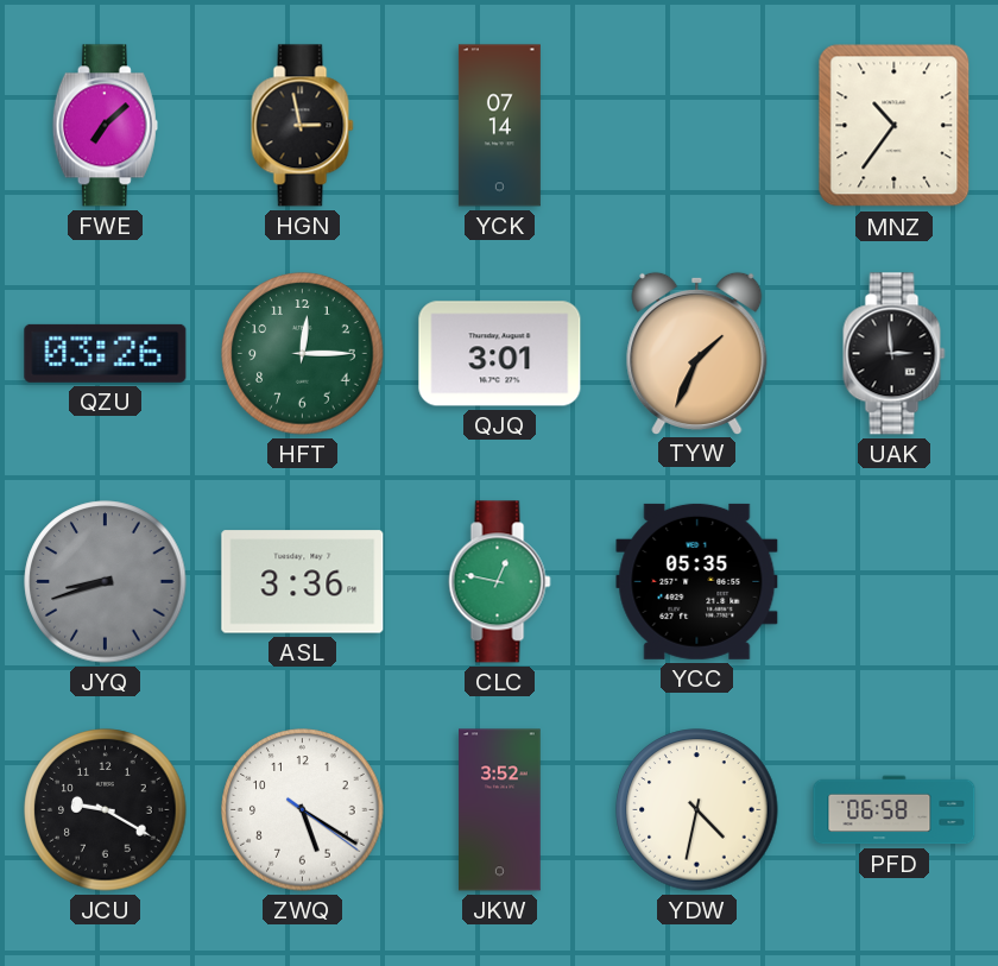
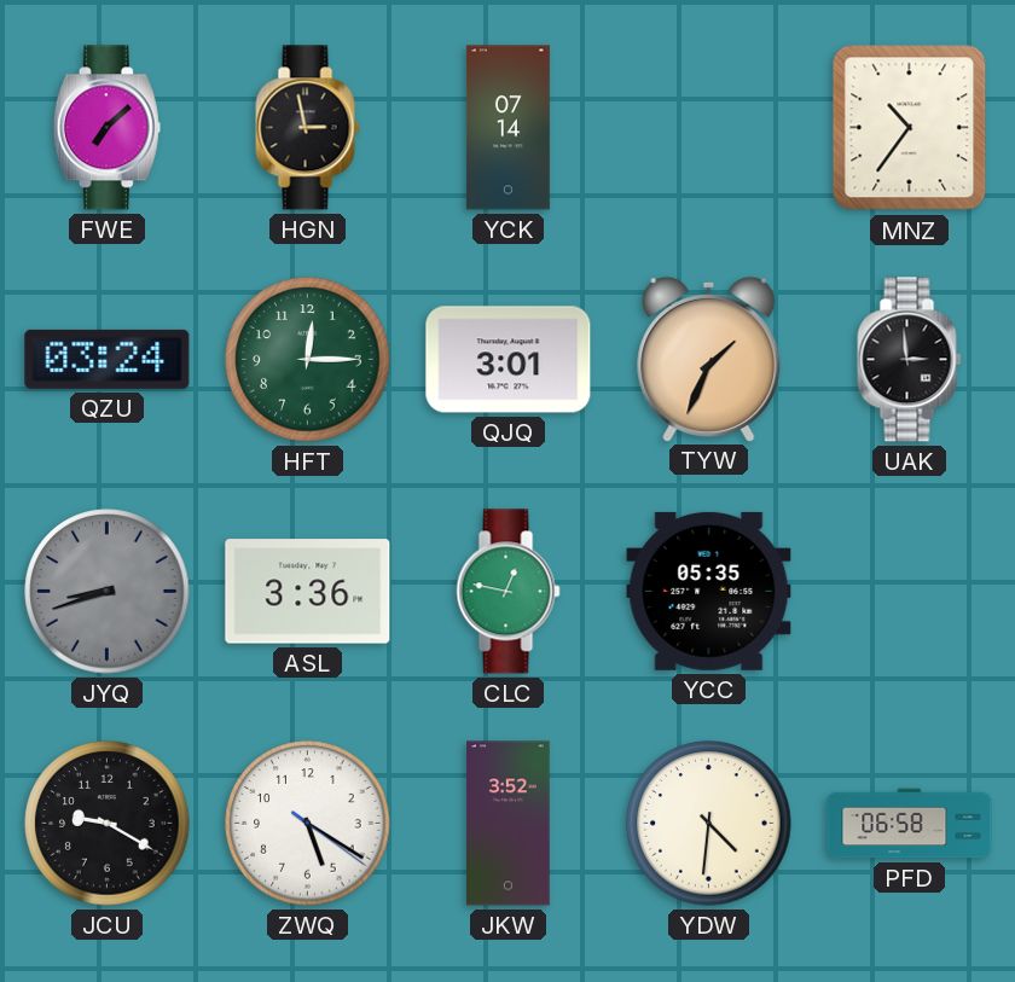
QZU: 03:26 -> 03:24 (108, 359)
YDW: 4:32 -> 4:31 (709, 824)
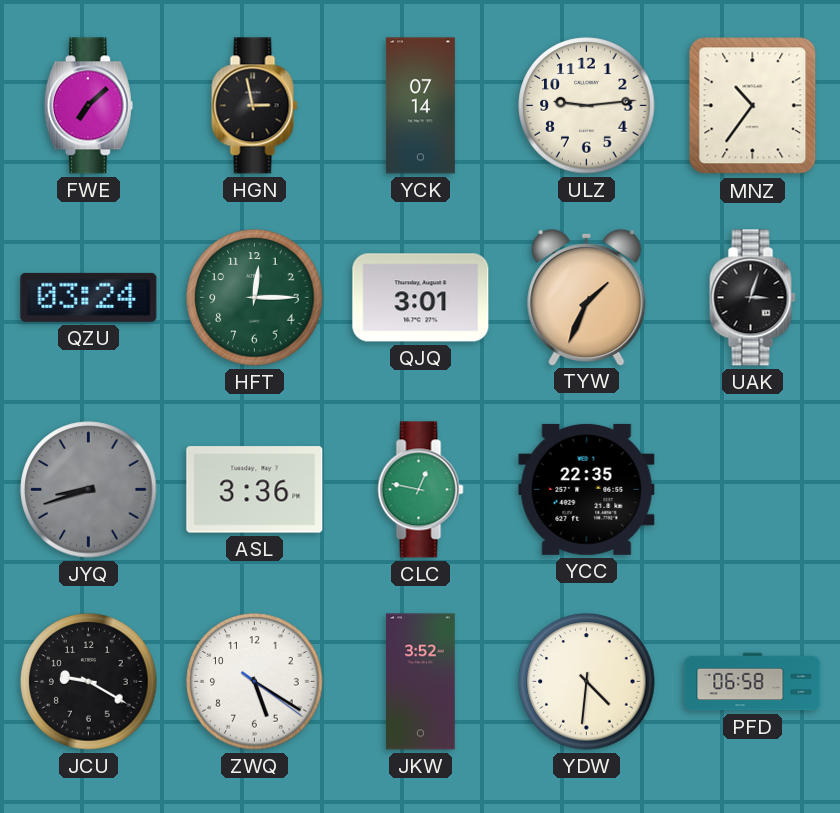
ULZ: none -> 9:14 (587, 106)
UAK: 2:59 -> 3:03 (753, 298)
YCC: 05:35 -> 22:35 (587, 489)
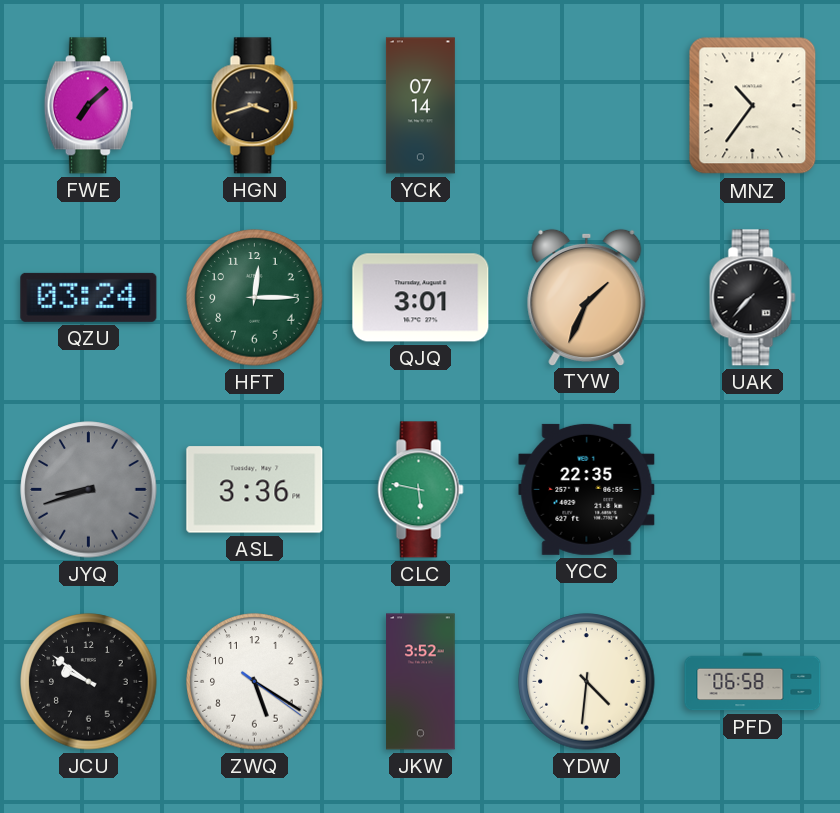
HGN: 2:58 -> 3:42 (255, 106)
ULZ: 9:14 -> none (587, 106)
UAK: 3:03 -> 7:37 (753, 298)
CLC: 12:47 -> 5:47 (421, 490)
JCU: 9:20 -> 9:51 (89, 682)
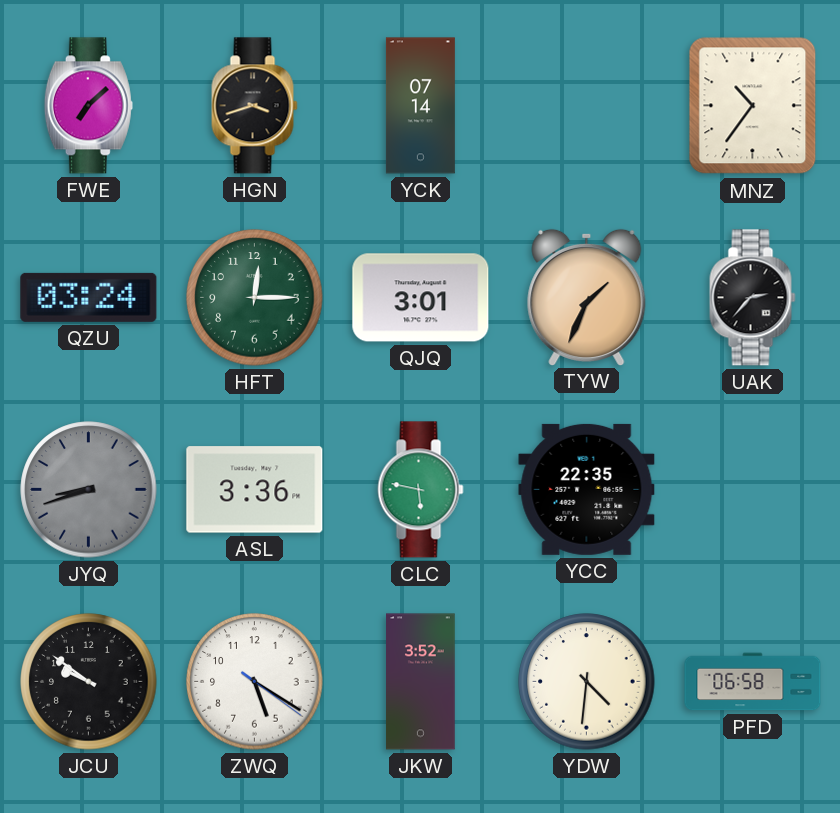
UAK: 7:37 -> 2:37 (753, 298)
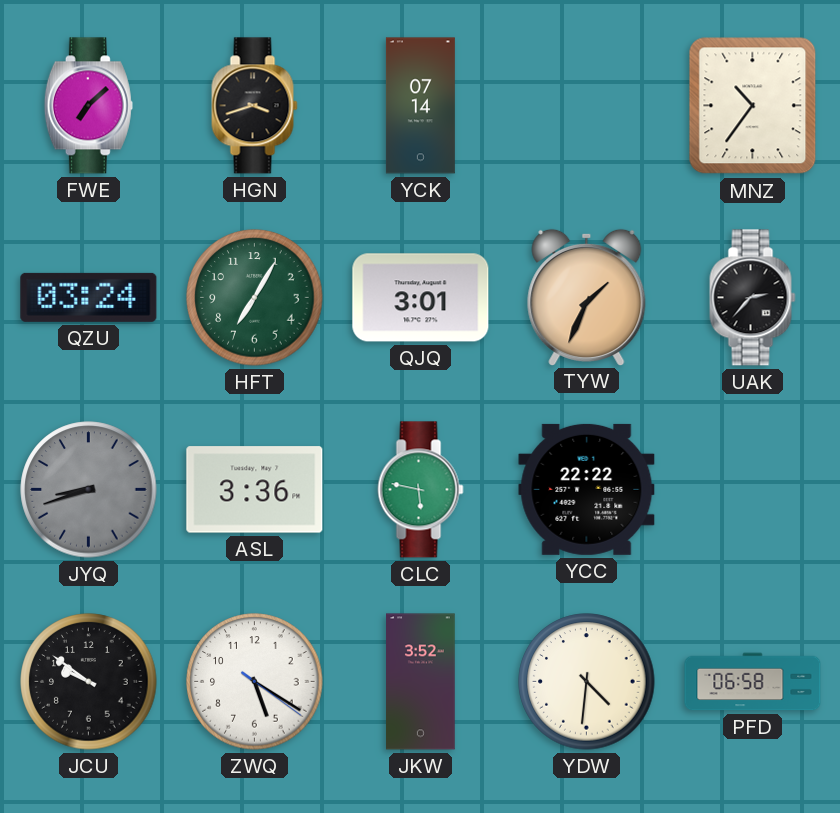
HFT: 12:15 -> 7:05 (255, 298)
YCC: 22:35 -> 22:22 (587, 489)
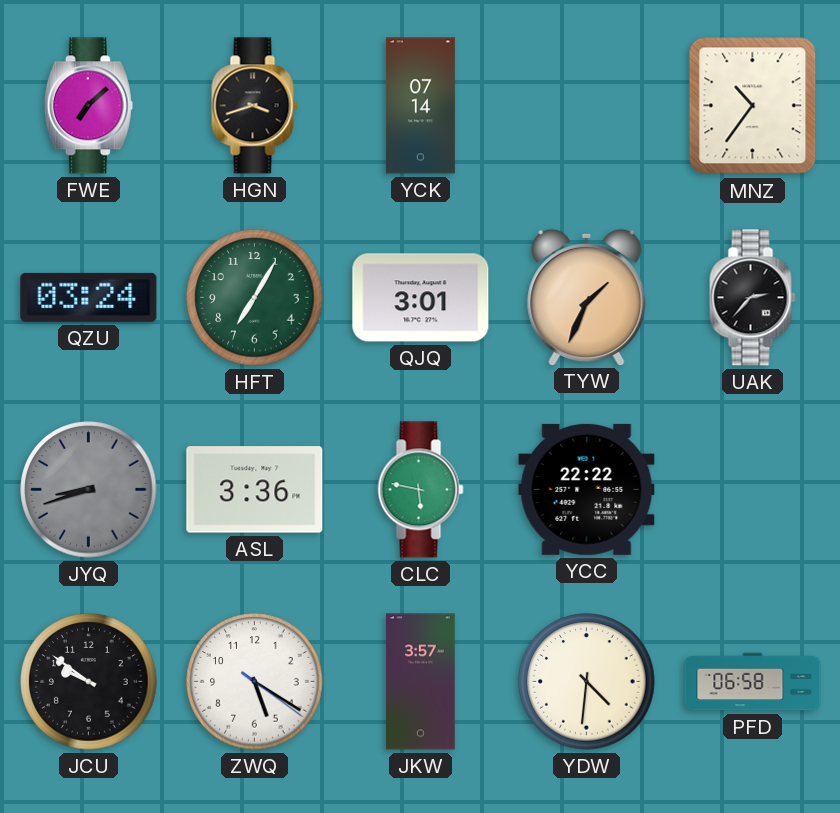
JKW: 3:52 -> 3:57 (421, 682)
